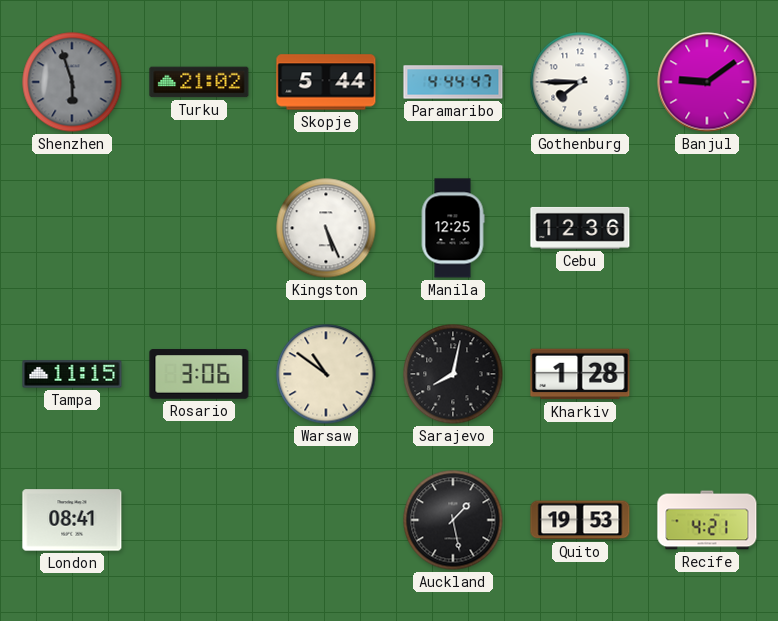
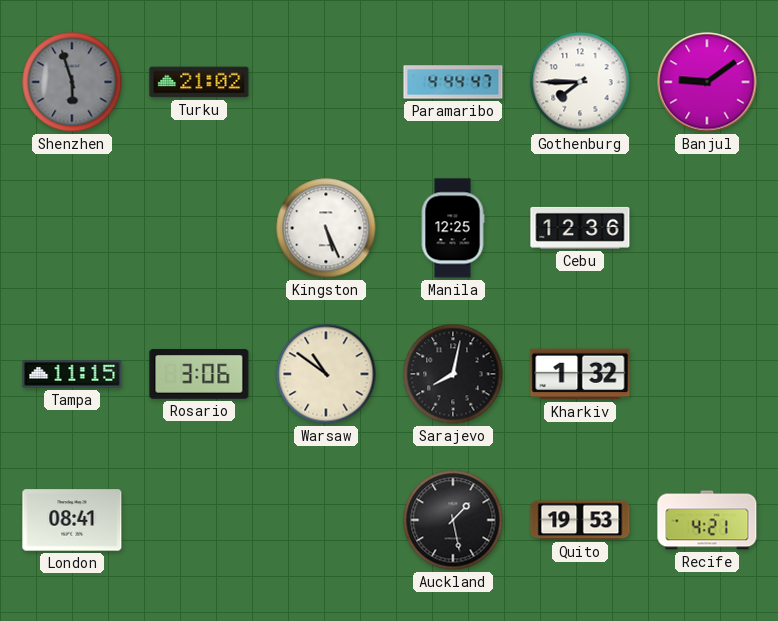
Skopje: 5:44 -> none (326, 82)
Kharkiv: 1:28 -> 1:32 (580, 374)
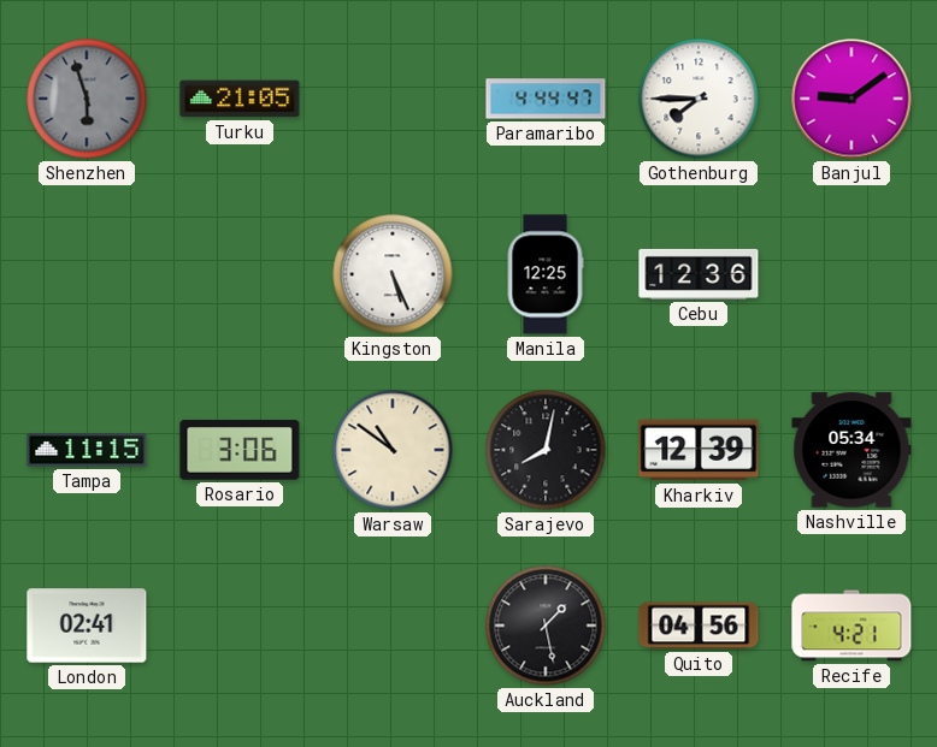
Turku: 21:02 -> 21:05 (240, 99)
Kharkiv: 1:32 -> 12:39 (699, 450)
Nashville: none -> 05:34 (851, 450)
London: 08:41 -> 02:41 (87, 626)
Quito: 19:53 -> 04:56 (699, 626)
